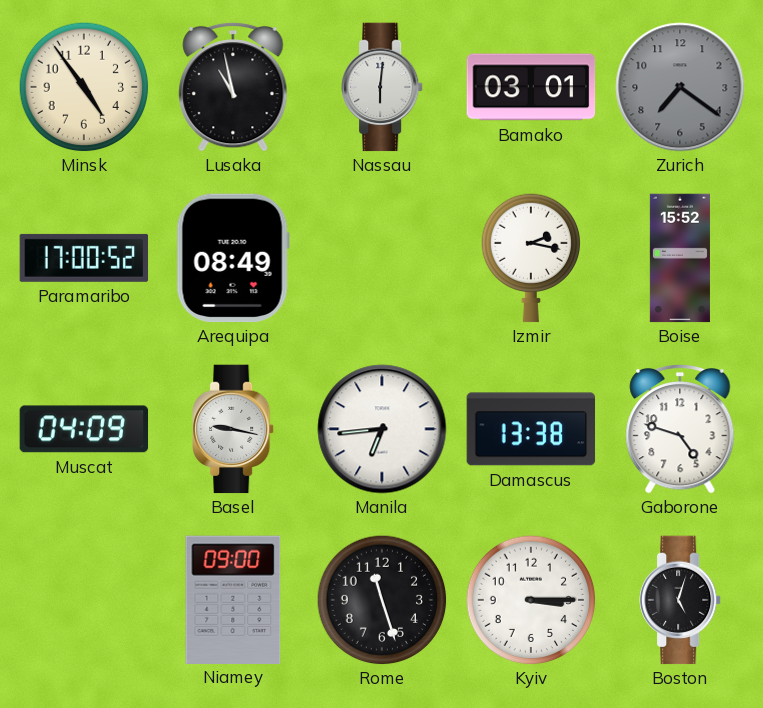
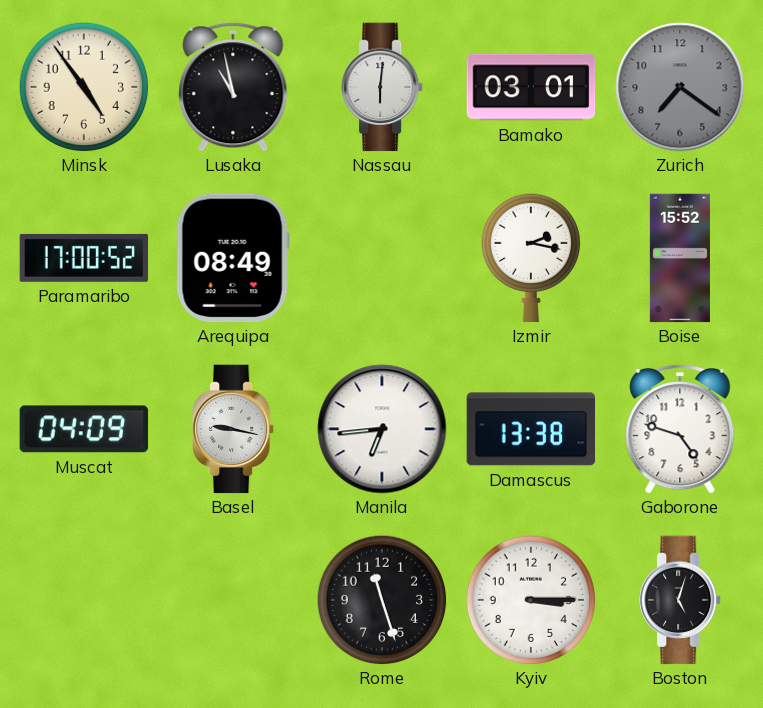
Niamey: 09:00 -> none (233, 599)
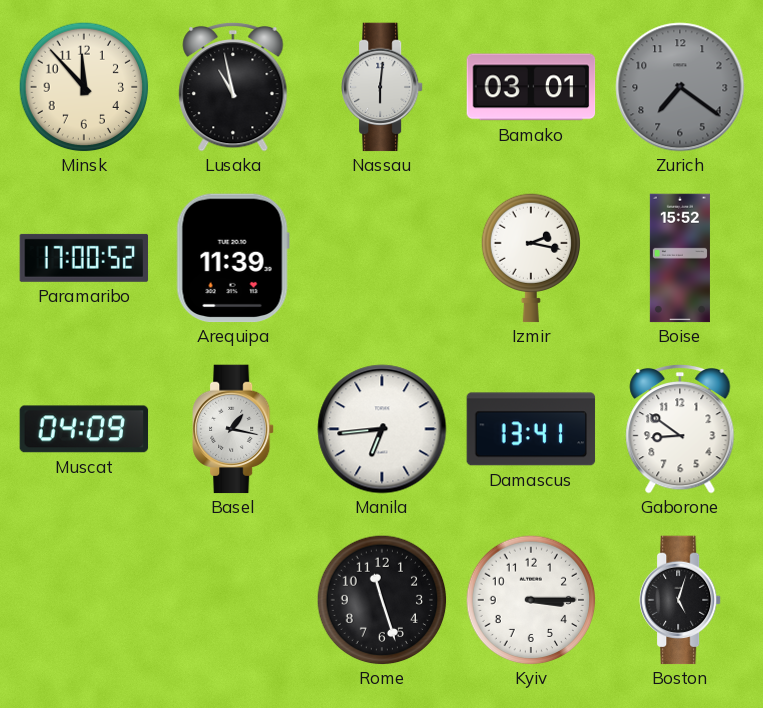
Minsk: 4:54 -> 11:53 (84, 87)
Arequipa: 08:49 -> 11:39 (233, 258)
Basel: 9:17 -> 1:17 (234, 429)
Damascus: 13:38 -> 13:41 (531, 429)
Gaborone: 4:48 -> 8:51 (680, 429)
